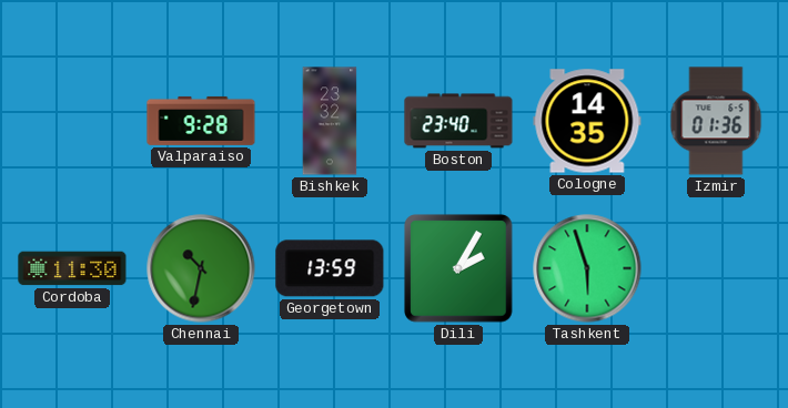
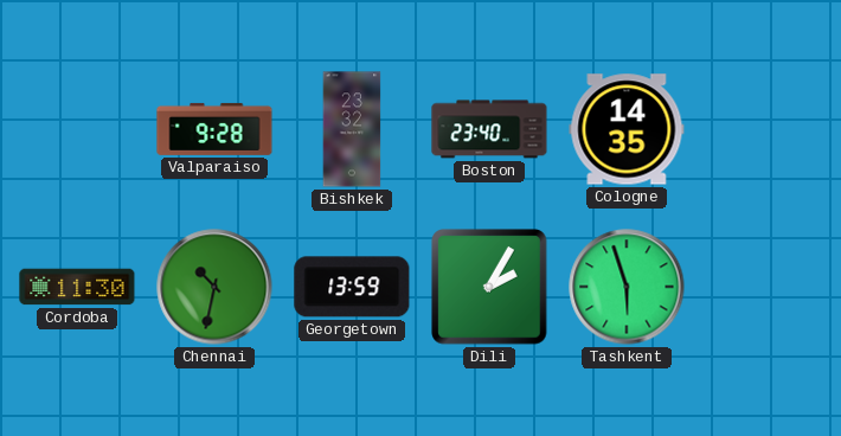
Izmir: 01:36 -> none (716, 121)
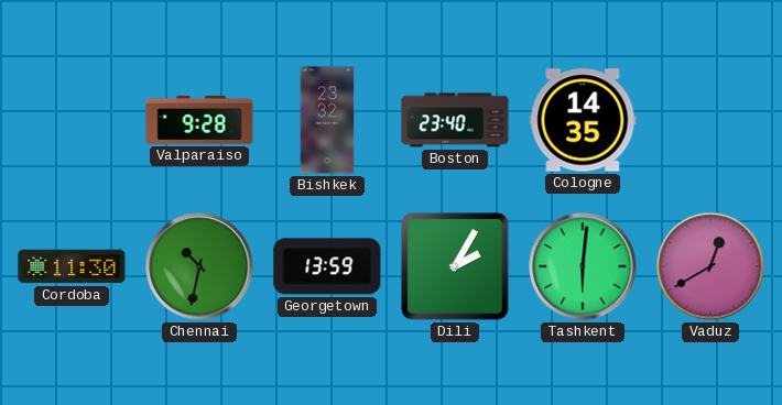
Tashkent: 5:57 -> 6:01 (583, 266)
Vaduz: none -> 12:40 (710, 266)
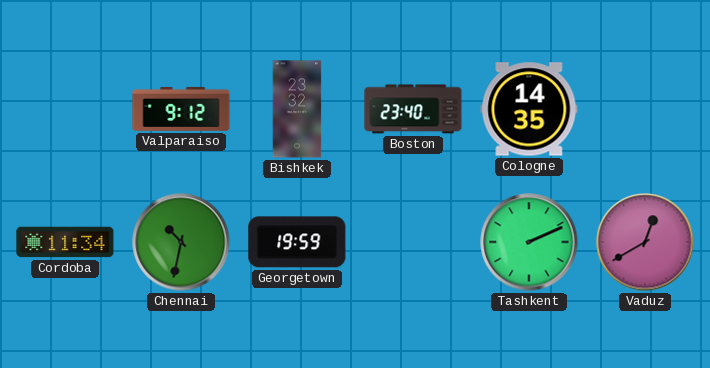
Valparaiso: 9:28 -> 9:12 (181, 109)
Cordoba: 11:30 -> 11:34 (65, 242)
Georgetown: 13:59 -> 19:59 (297, 242)
Dili: 2:05 -> none (455, 266)
Tashkent: 6:01 -> 2:11 (529, 242)
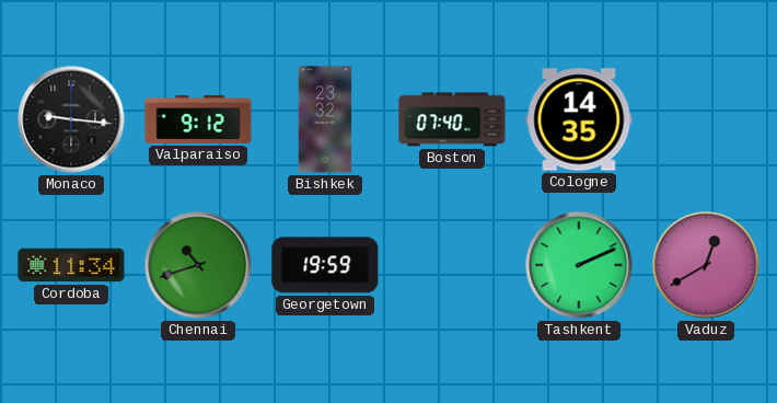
Monaco: none -> 9:16 (71, 119)
Boston: 23:40 -> 07:40 (452, 119)
Chennai: 10:32 -> 10:42 (198, 265)
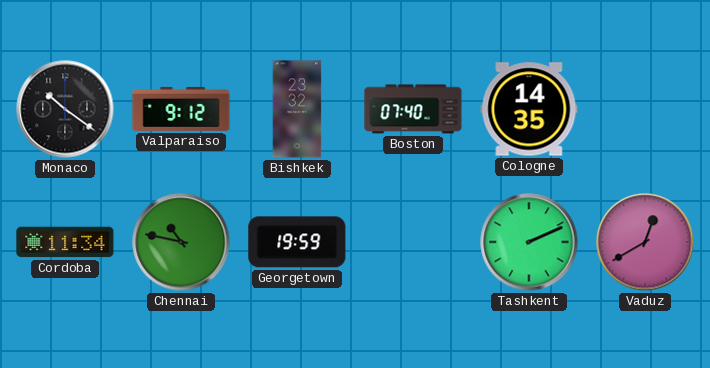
Monaco: 9:16 -> 10:21 (65, 109)
Chennai: 10:42 -> 10:47 (181, 242)
